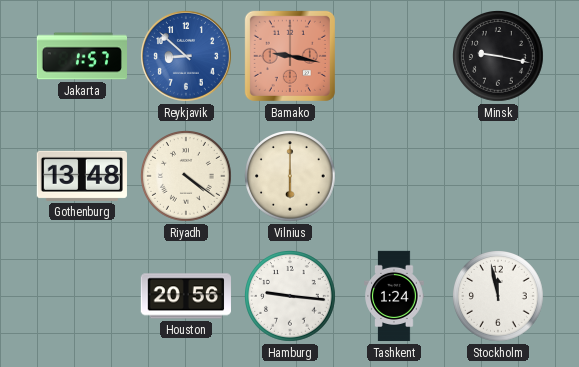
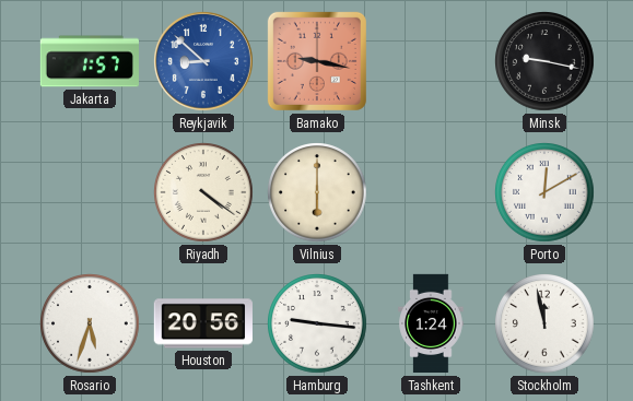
Gothenburg: 13:48 -> none (82, 176)
Porto: none -> 12:10 (546, 193)
Rosario: none -> 5:33 (91, 325)
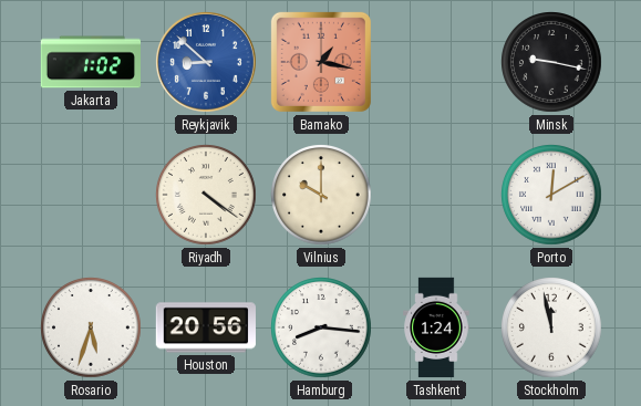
Jakarta: 1:57 -> 1:02 (90, 62)
Bamako: 9:17 -> 1:17 (321, 62)
Vilnius: 6:00 -> 10:00 (322, 196)
Hamburg: 9:16 -> 8:16 (322, 329)
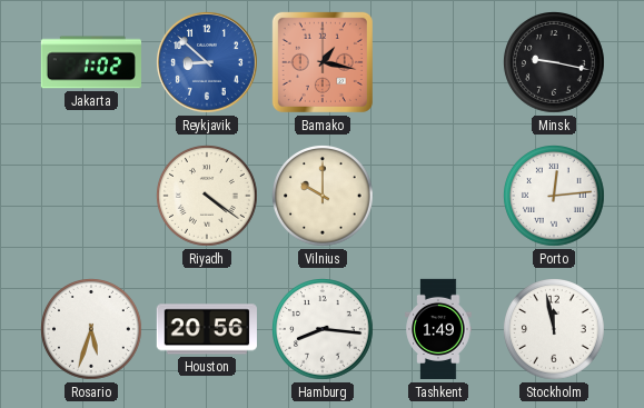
Porto: 12:10 -> 12:14 (555, 197)
Tashkent: 1:24 -> 1:49 (438, 329)
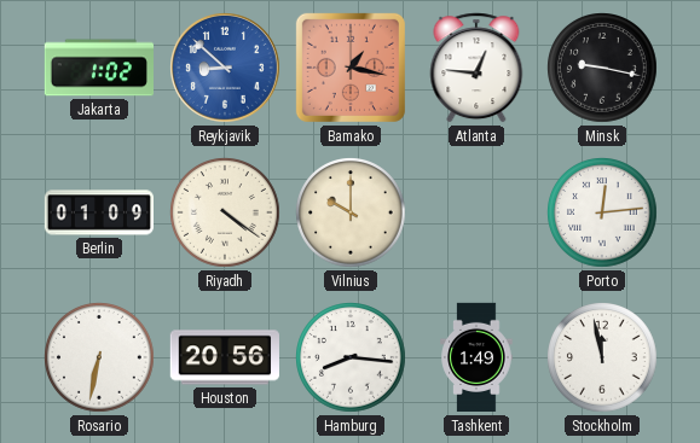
Atlanta: none -> 12:46 (476, 68)
Berlin: none -> 01:09 (98, 212)
Rosario: 5:33 -> 6:32 (100, 359)
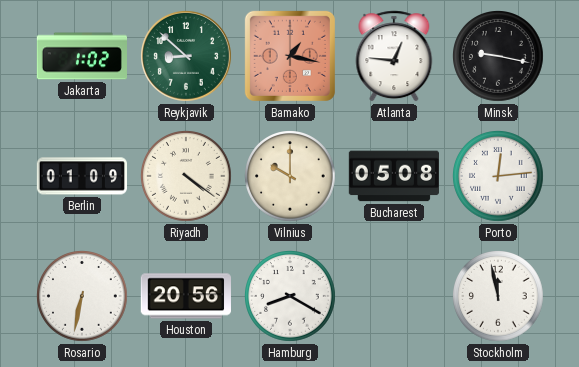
Reykjavik dial: blue -> green (187, 57)
Bucharest: none -> 05:08 (393, 176)
Hamburg: 8:16 -> 8:20 (291, 297)
Tashkent: 1:49 -> none (476, 357)
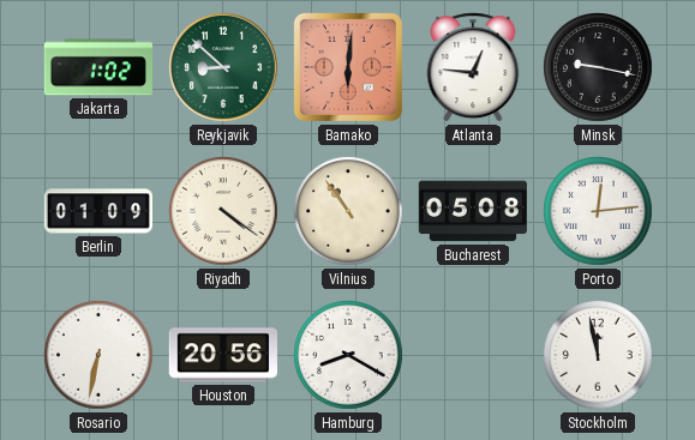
Bamako: 1:17 -> 6:01 (348, 67)
Vilnius: 10:00 -> 10:54 (349, 212)
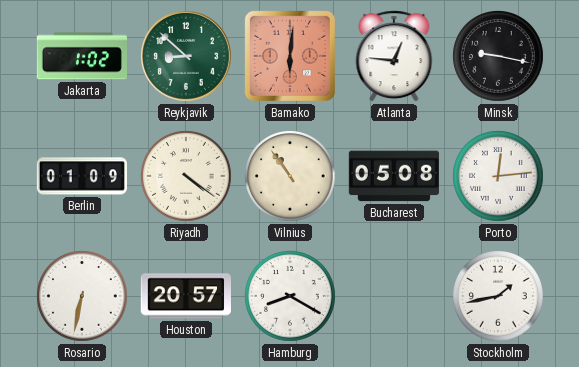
Houston: 20:56 -> 20:57 (186, 296)
Stockholm: 11:58 -> 1:43 (499, 297)
